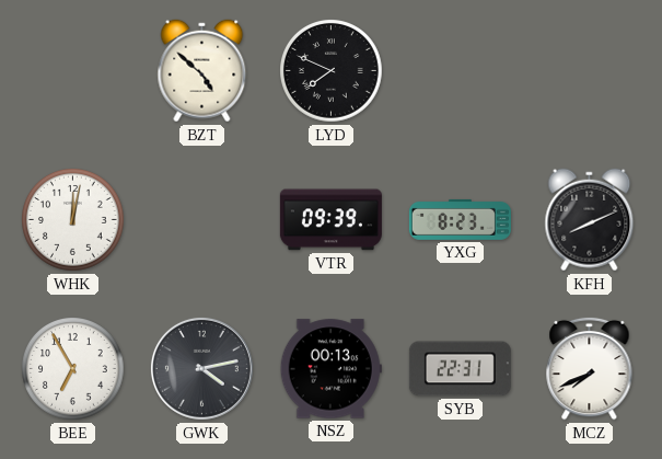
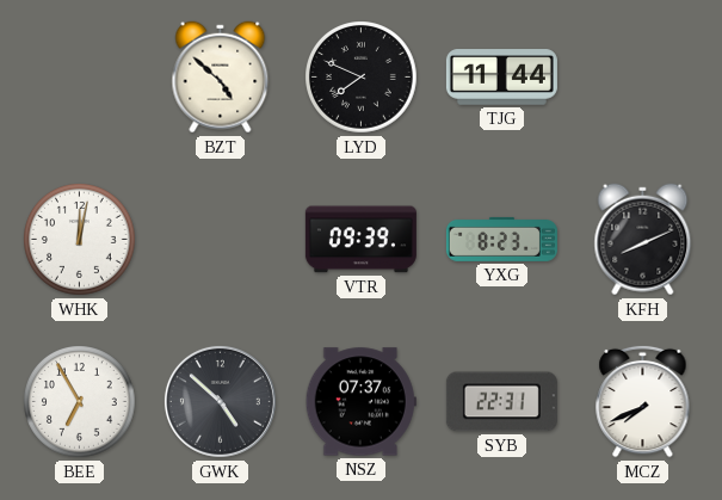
TJG: none -> 11:44 (501, 78)
GWK: 4:13 -> 4:52 (220, 401)
NSZ: 00:13 -> 07:37 (360, 402)
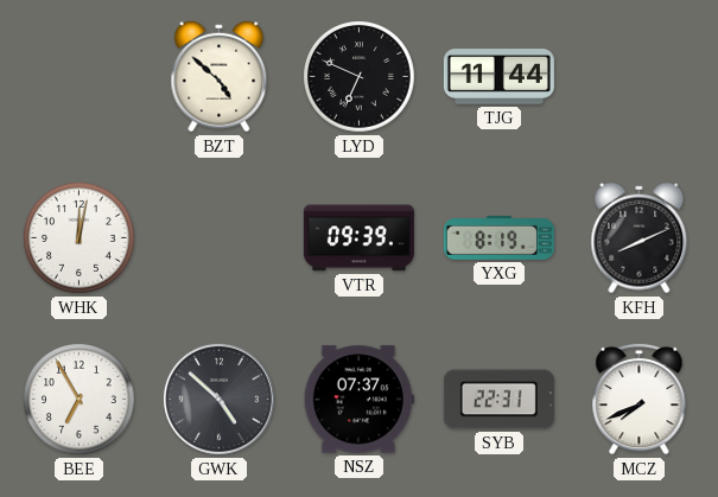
LYD: 7:49 -> 6:49 (360, 77)
YXG: 8:23 -> 8:19 (498, 237)
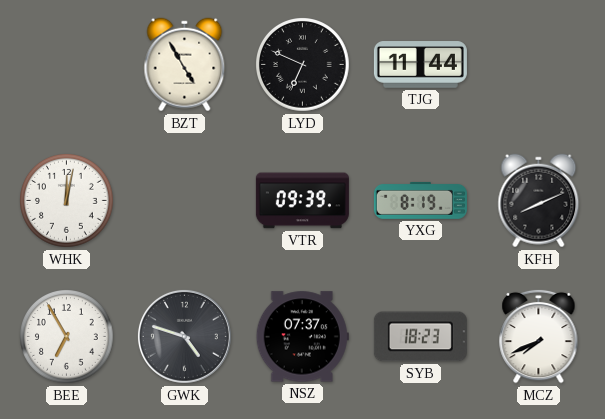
BZT: 4:52 -> 4:55 (185, 65)
GWK: 4:52 -> 4:48 (184, 336)
SYB: 22:31 -> 18:23 (420, 337)
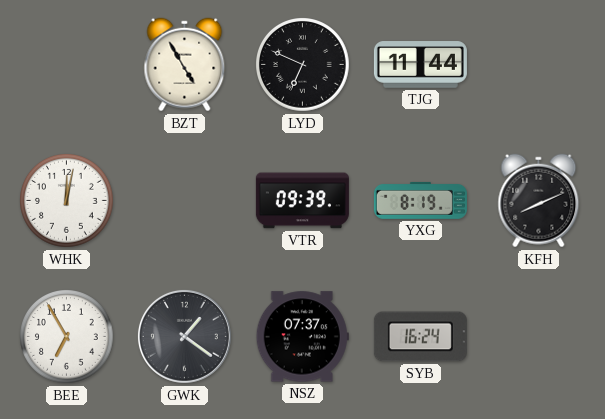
GWK: 4:48 -> 1:21 (184, 336)
SYB: 18:23 -> 16:24 (420, 337)
MCZ: 7:41 -> none (539, 336)
